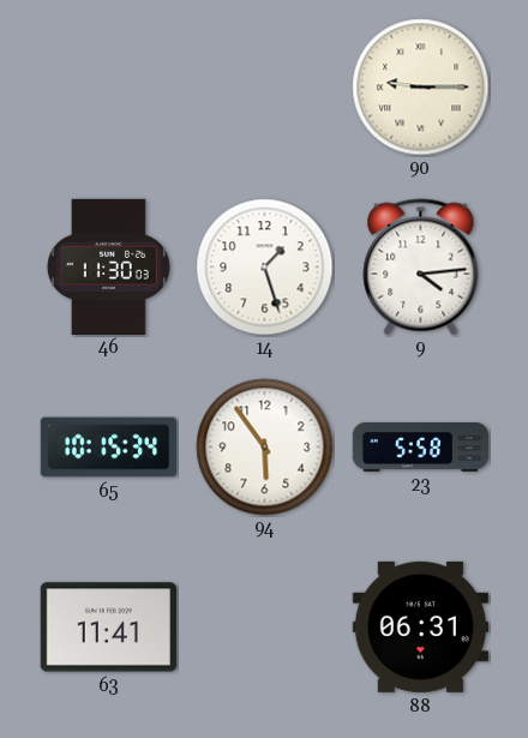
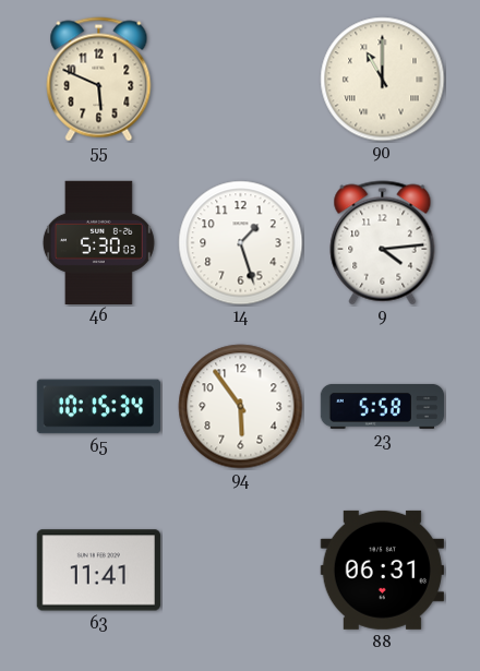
55: none -> 5:49 (99, 80)
90: 9:15 -> 11:00 (383, 80)
46: 11:30 -> 5:30 (98, 242)
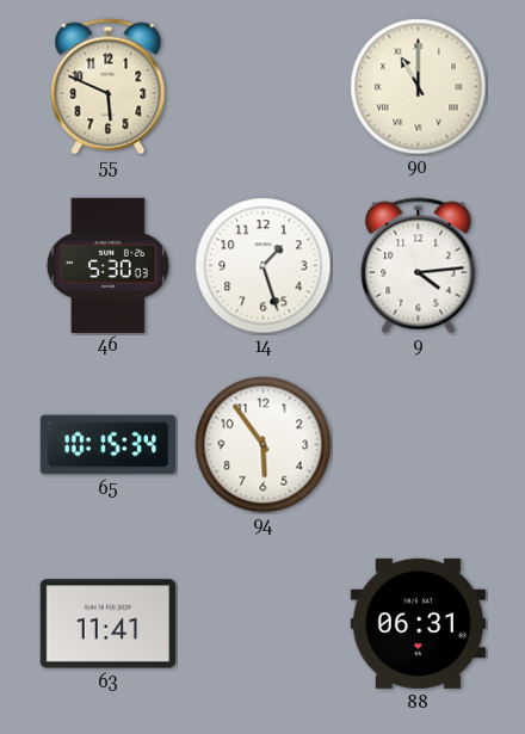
23: 5:58 -> none (383, 407)
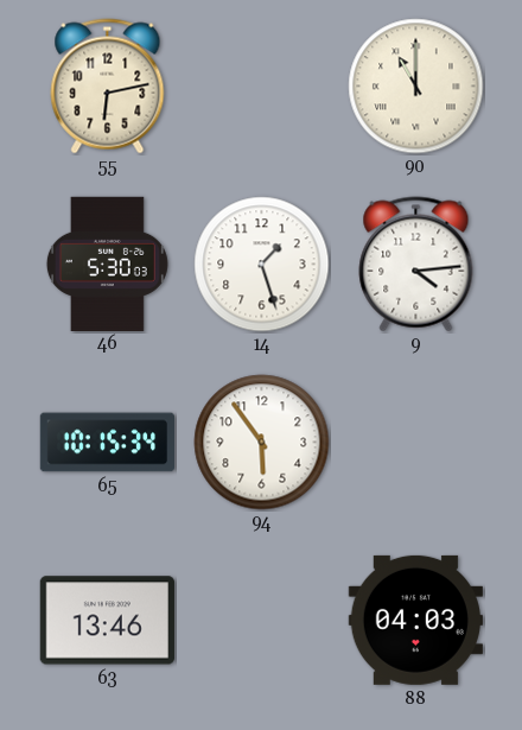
55: 5:49 -> 6:13 (108, 87)
63: 11:41 -> 13:46 (107, 621)
88: 06:31 -> 04:03 (415, 620)
